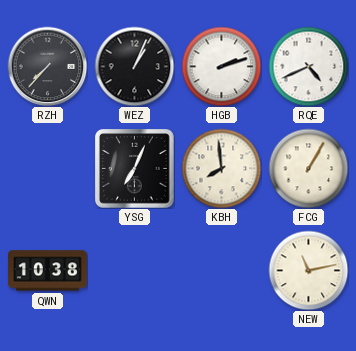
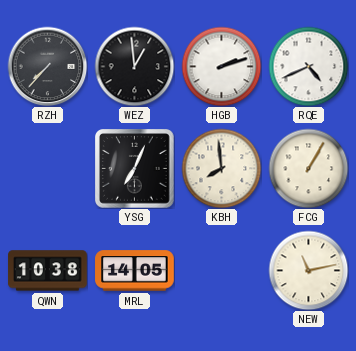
WEZ: 1:04 -> 12:59 (134, 66)
MRL: none -> 14:05 (135, 271)
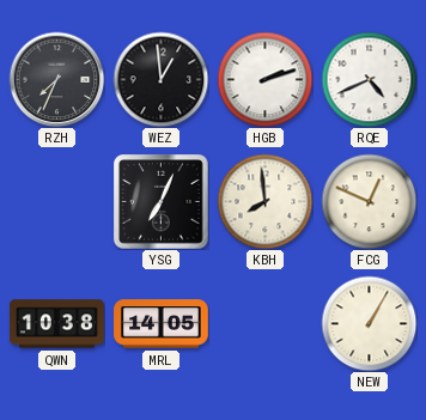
RZH: 7:37 -> 7:34 (56, 79)
FCG: 1:05 -> 12:49 (369, 201)
NEW: 11:13 -> 1:05 (369, 323)
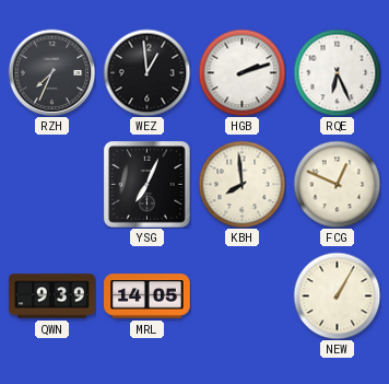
RQE: 4:41 -> 6:26 (337, 72)
QWN: 10:38 -> 9:39 (52, 296)
